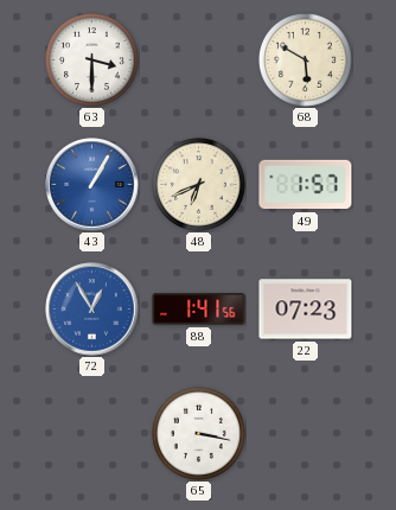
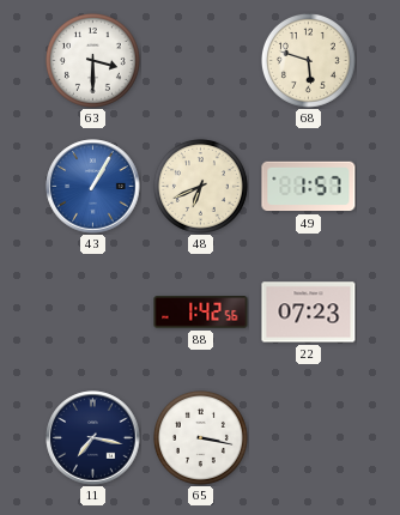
68: 5:50 -> 5:48 (308, 60)
72: 12:55 -> none (92, 310)
88: 1:41 -> 1:42 (201, 313)
11: none -> 7:17 (93, 438)
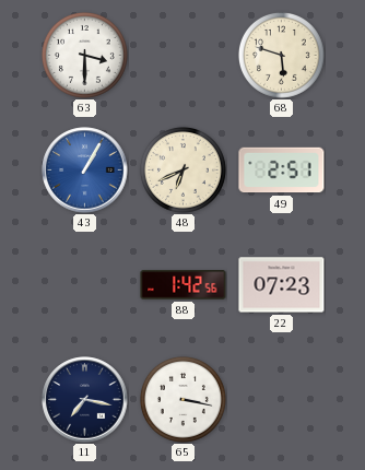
49: 1:57 -> 2:51 (282, 171)
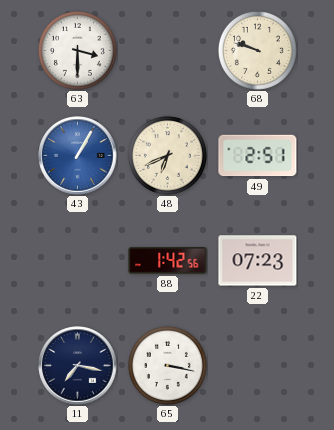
68: 5:48 -> 9:48 (257, 50)
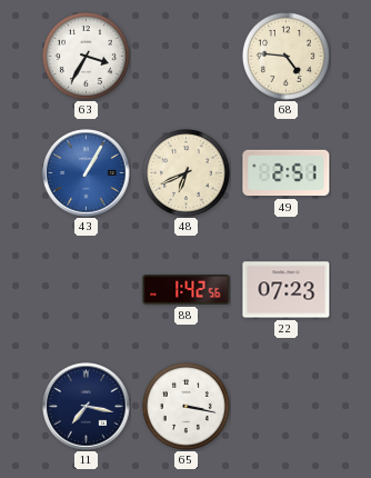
63: 3:30 -> 3:35 (86, 56)
68: 9:48 -> 4:46 (285, 56)
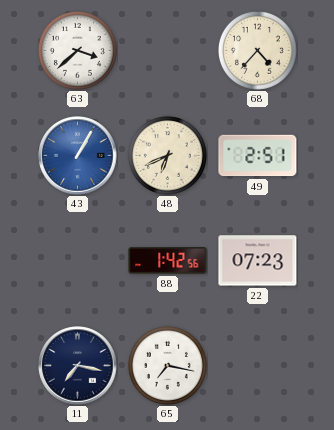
63: 3:35 -> 3:38 (77, 50)
68: 4:46 -> 4:37 (257, 50)
65: 3:17 -> 7:17 (167, 365)
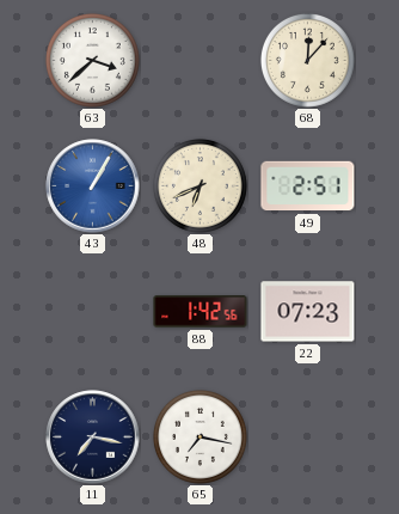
68: 4:37 -> 12:07 (307, 60)
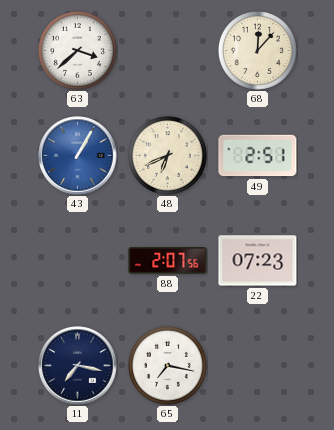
88: 1:42 -> 2:07 (168, 261)
